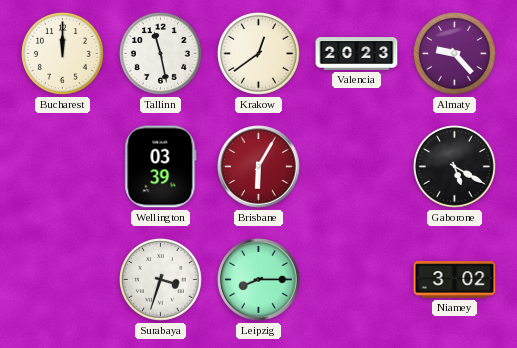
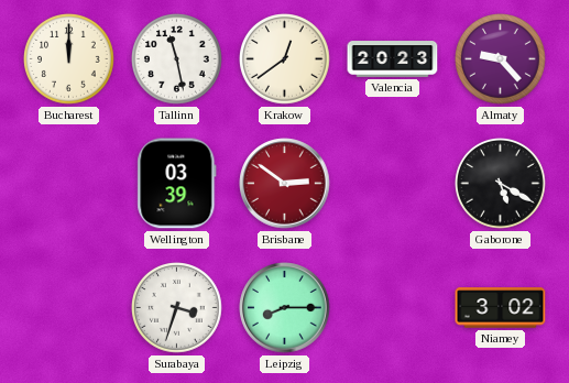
Brisbane: 6:05 -> 2:51 (285, 184)
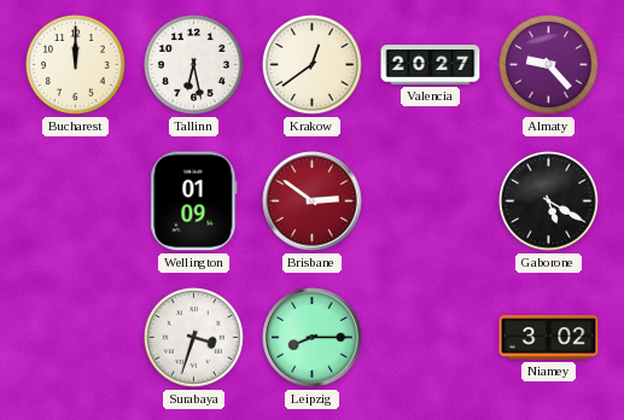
Tallinn: 11:28 -> 6:28 (194, 65)
Valencia: 20:23 -> 20:27 (431, 65)
Wellington: 03:39 -> 01:09 (194, 202)
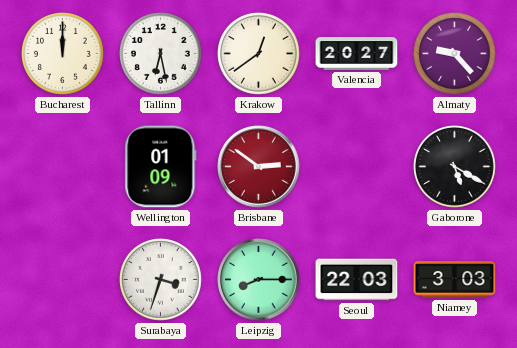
Seoul: none -> 22:03 (357, 280)
Niamey: 3:02 -> 3:03 (455, 280)
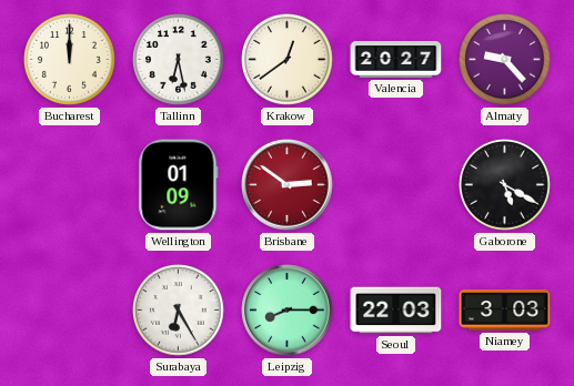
Surabaya: 3:33 -> 6:25 (179, 311)
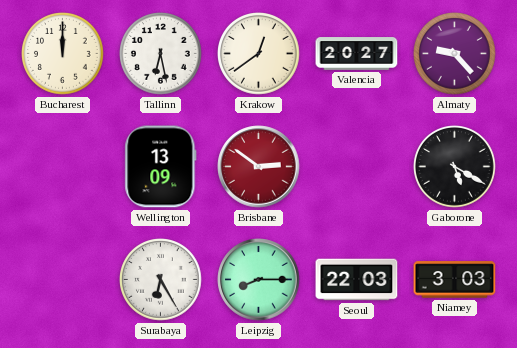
Wellington: 01:09 -> 13:09 (161, 167)
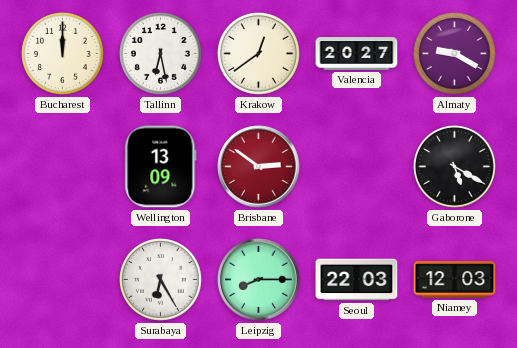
Almaty: 9:23 -> 9:20 (455, 54)
Niamey: 3:03 -> 12:03 (455, 280)
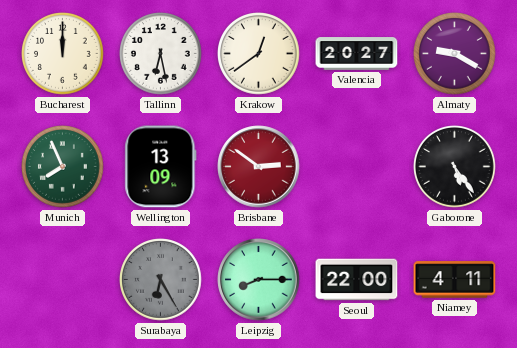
Munich: none -> 7:56 (63, 167)
Gaborone: 5:20 -> 5:24 (455, 167)
Surabaya dial: white -> grey (161, 280)
Seoul: 22:03 -> 22:00 (357, 280)
Niamey: 12:03 -> 4:11 (455, 280)
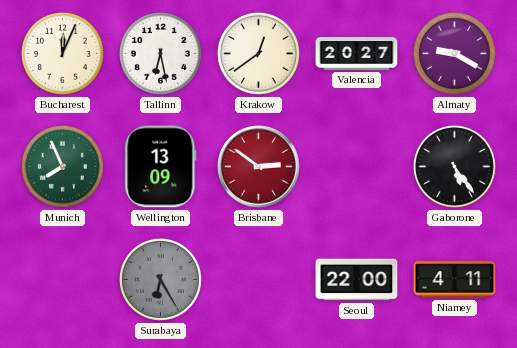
Bucharest: 12:00 -> 12:04 (63, 54)
Leipzig: 8:15 -> none (259, 280)
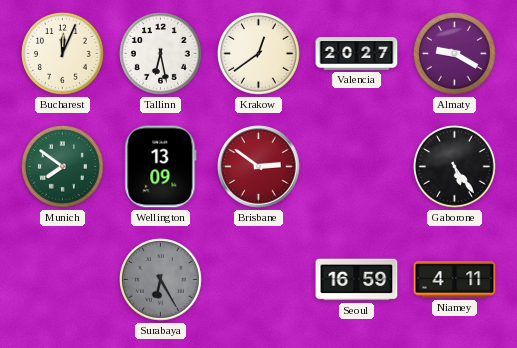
Munich: 7:56 -> 7:51 (63, 167)
Seoul: 22:00 -> 16:59 (357, 280)
